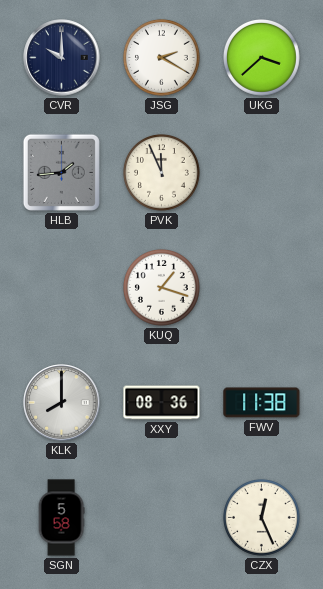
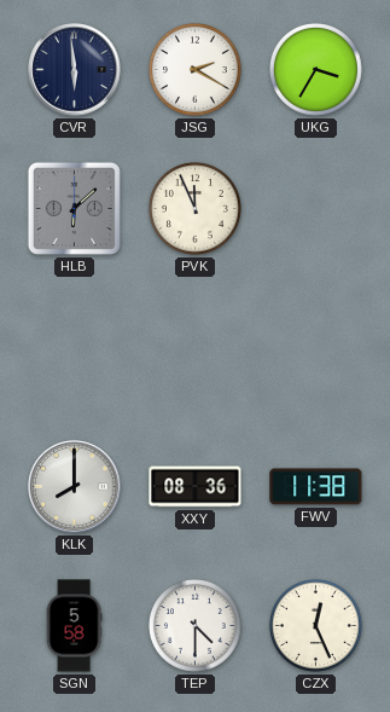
CVR: 10:00 -> 5:59 (75, 70)
UKG: 3:38 -> 3:35 (316, 70)
HLB: 1:44 -> 6:08 (74, 208)
KUQ: 1:18 -> none (162, 288)
TEP: none -> 4:30 (196, 626)
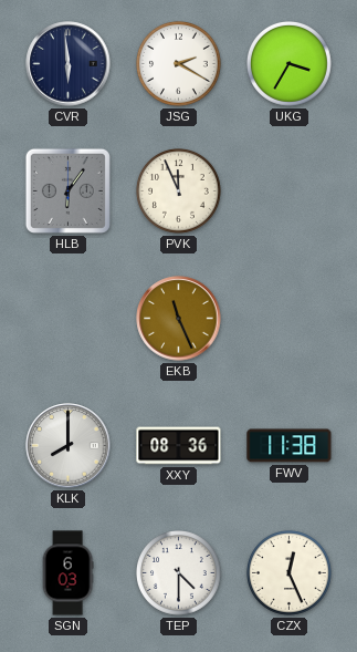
HLB: 6:08 -> 6:06 (67, 190)
EKB: none -> 11:26 (179, 319)
SGN: 5:58 -> 6:03 (67, 573)
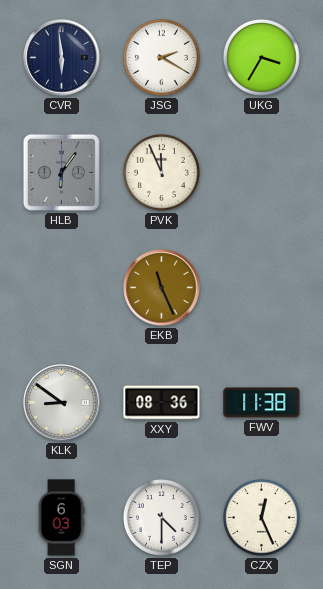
KLK: 8:00 -> 8:51 (62, 403)
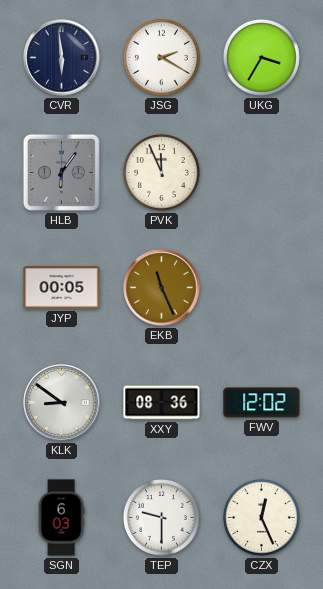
JYP: none -> 00:05 (62, 288)
FWV: 11:38 -> 12:02 (262, 403)
TEP: 4:30 -> 9:30 (162, 518)
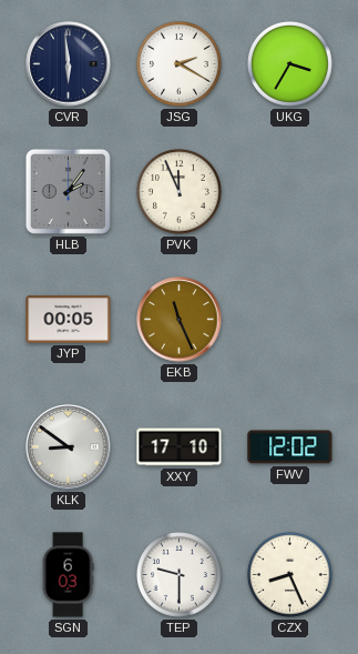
HLB: 6:06 -> 2:06 (68, 191)
XXY: 08:36 -> 17:10 (180, 447)
CZX: 12:26 -> 8:26 (290, 575)
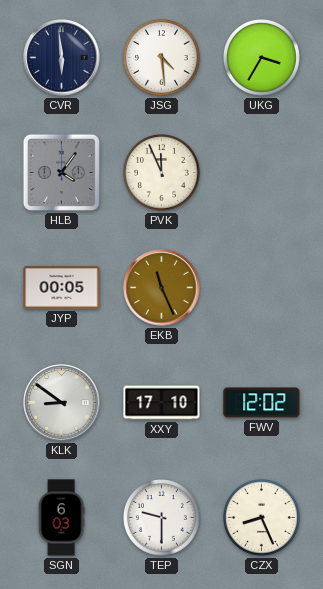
JSG: 2:20 -> 4:29 (162, 58)
HLB: 2:06 -> 4:06 (61, 172)
